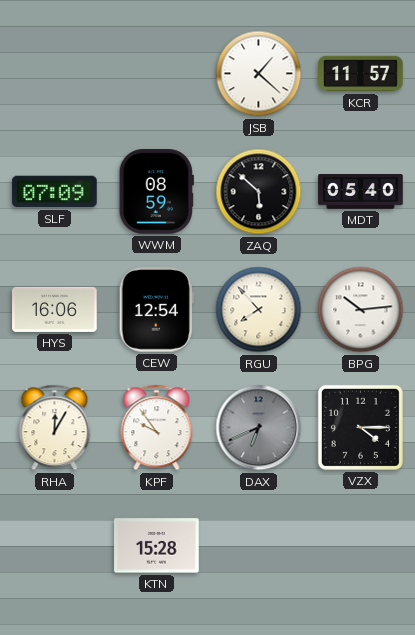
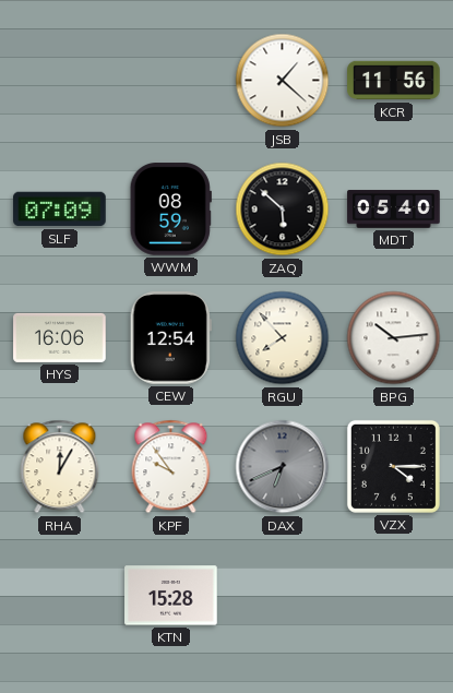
KCR: 11:57 -> 11:56 (394, 81)
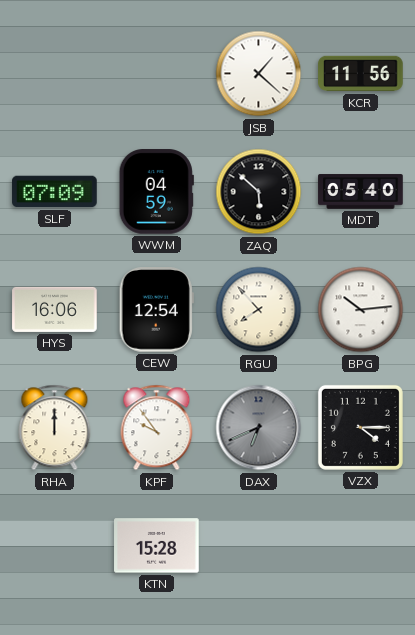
WWM: 08:59 -> 04:59 (156, 192)
RHA: 12:05 -> 12:00 (55, 428)
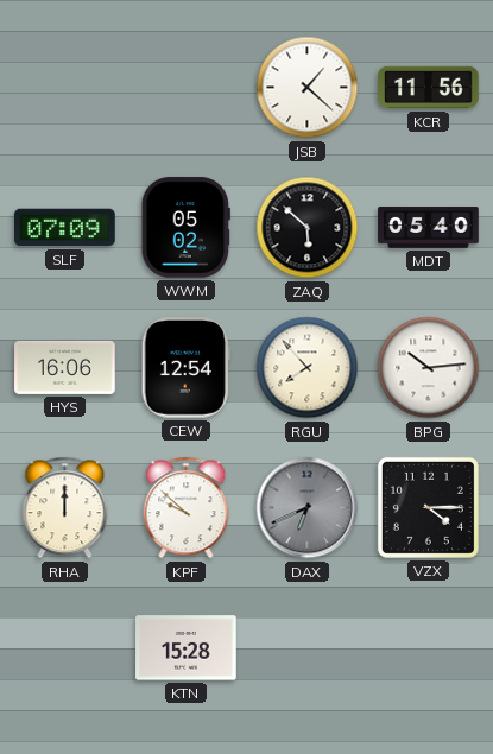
WWM: 04:59 -> 05:02 (185, 228)
KPF: 9:54 -> 9:52 (187, 508)
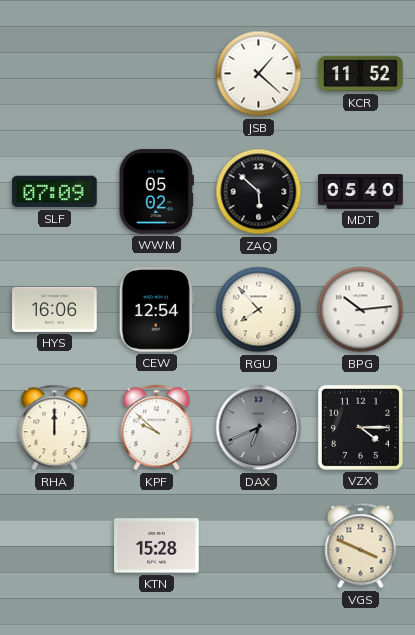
KCR: 11:56 -> 11:52 (361, 74)
VGS: none -> 3:49 (361, 546)
